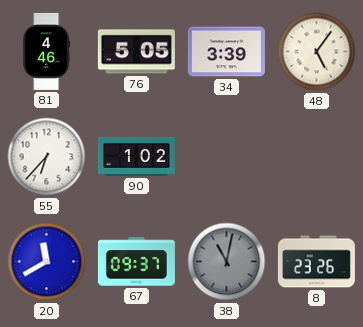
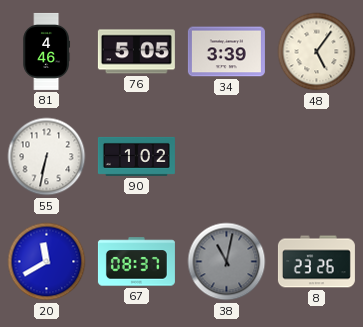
55: 6:37 -> 6:32 (47, 157)
67: 09:37 -> 08:37 (136, 262)
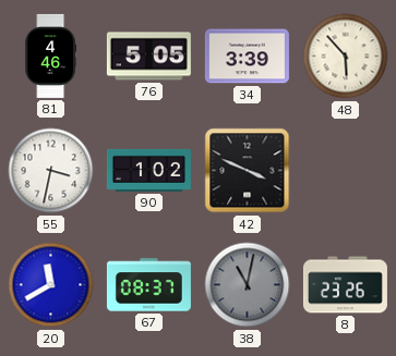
48: 5:06 -> 5:53 (346, 57)
55: 6:32 -> 3:32 (51, 171)
42: none -> 3:49 (248, 171)
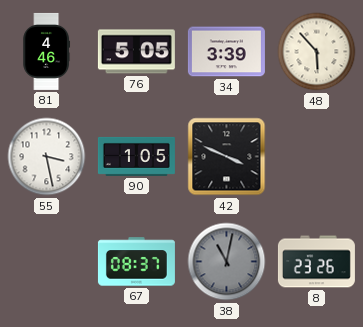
55: 3:32 -> 3:28 (47, 157)
90: 1:02 -> 1:05 (136, 156)
20: 11:40 -> none (51, 285)
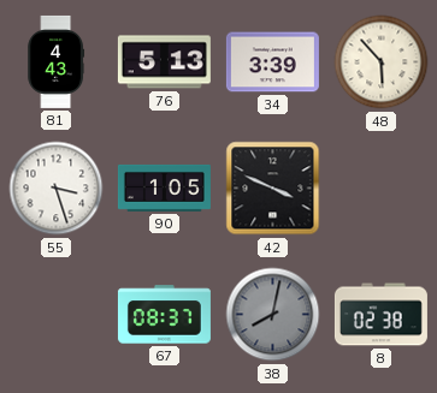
81: 4:46 -> 4:43 (55, 61)
76: 5:05 -> 5:13 (164, 62)
55: 3:28 -> 3:27 (57, 189)
38: 11:02 -> 8:02 (273, 315)
8: 23:26 -> 02:38 (380, 315)
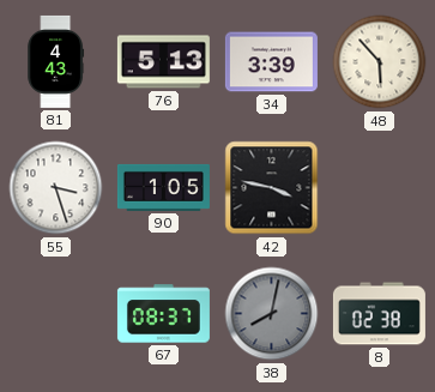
42: 3:49 -> 3:47 (272, 188)
